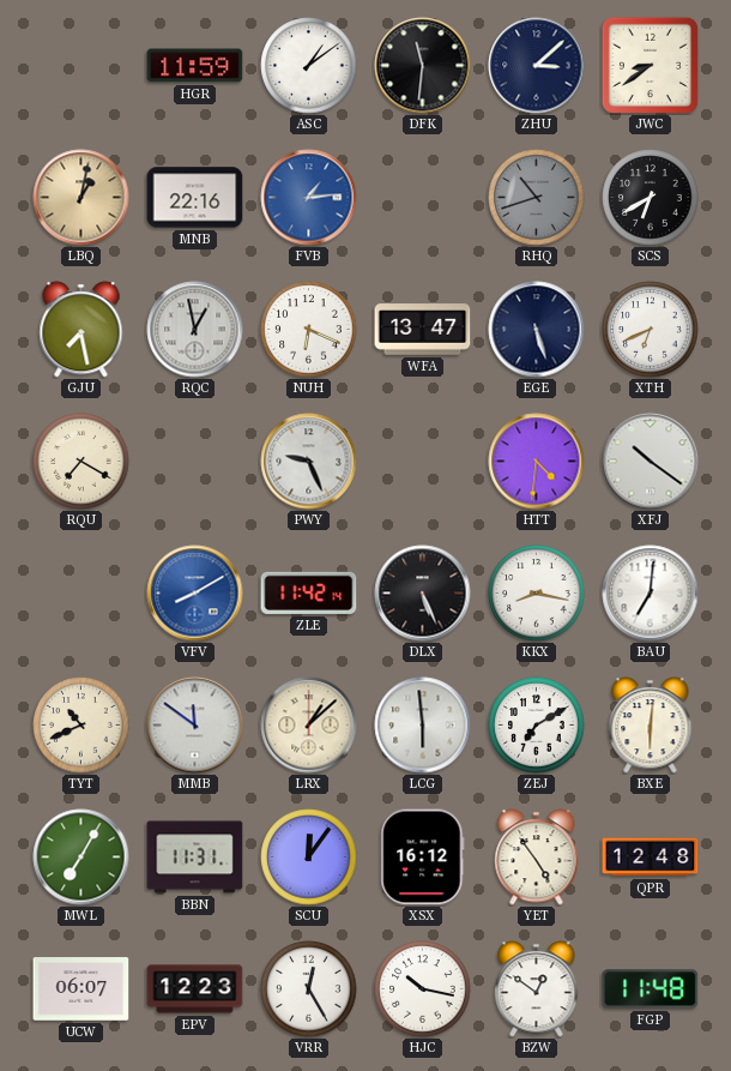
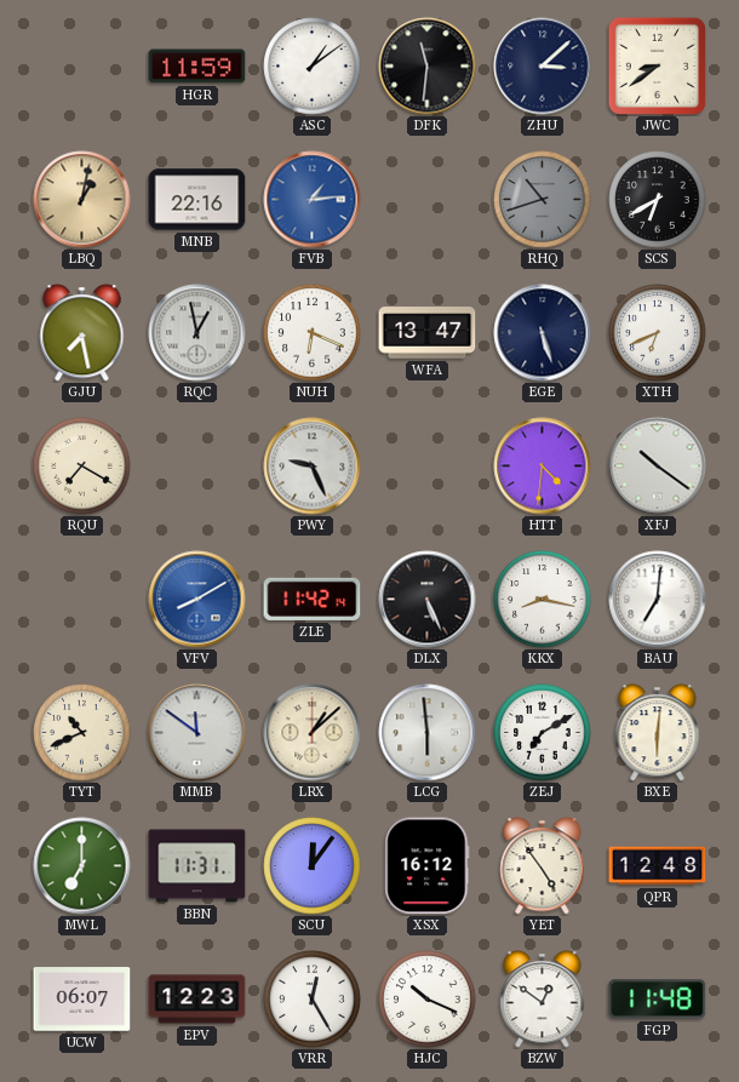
MWL: 7:05 -> 7:00 (82, 866)
HJC: 10:17 -> 10:19 (428, 1000)
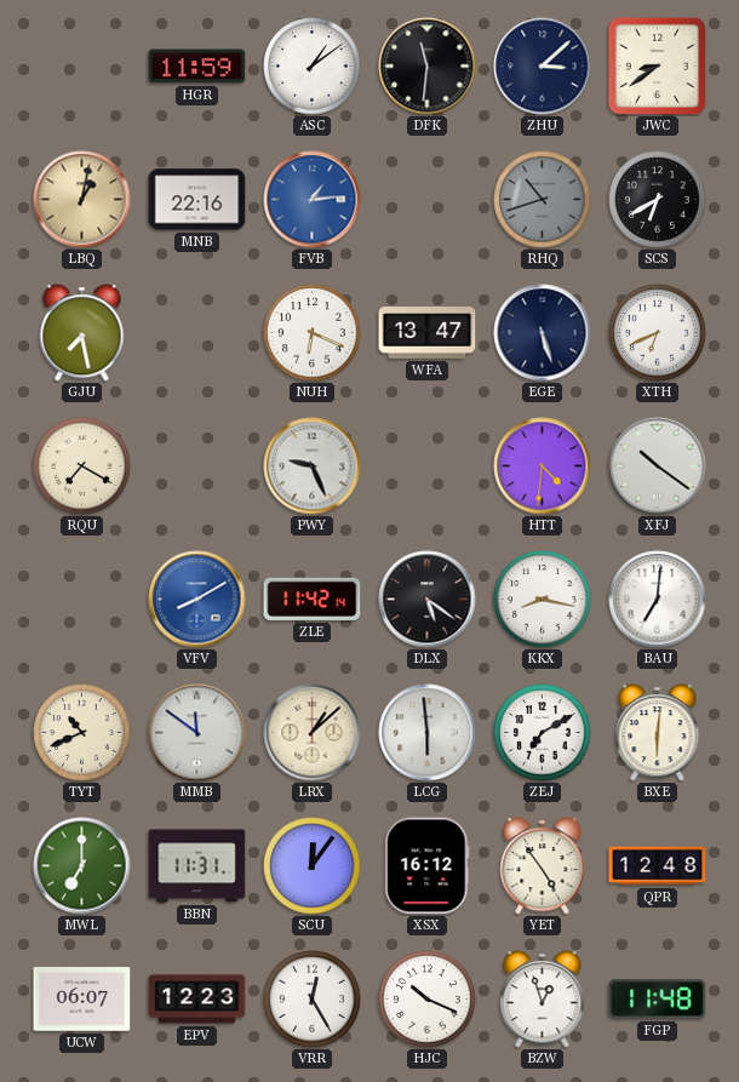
RQC: 12:58 -> none (197, 333)
DLX: 5:26 -> 5:21 (428, 600)
BZW: 12:51 -> 12:57 (543, 1000)
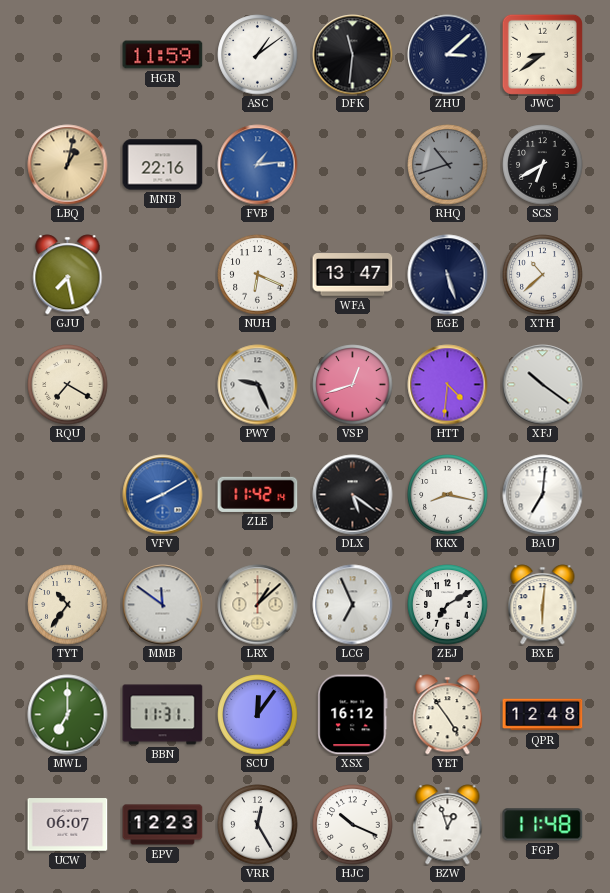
XTH: 6:41 -> 10:38 (543, 275)
VSP: none -> 12:42 (353, 385)
TYT: 10:41 -> 10:36 (68, 605)
LCG: 5:59 -> 6:56 (353, 605)
